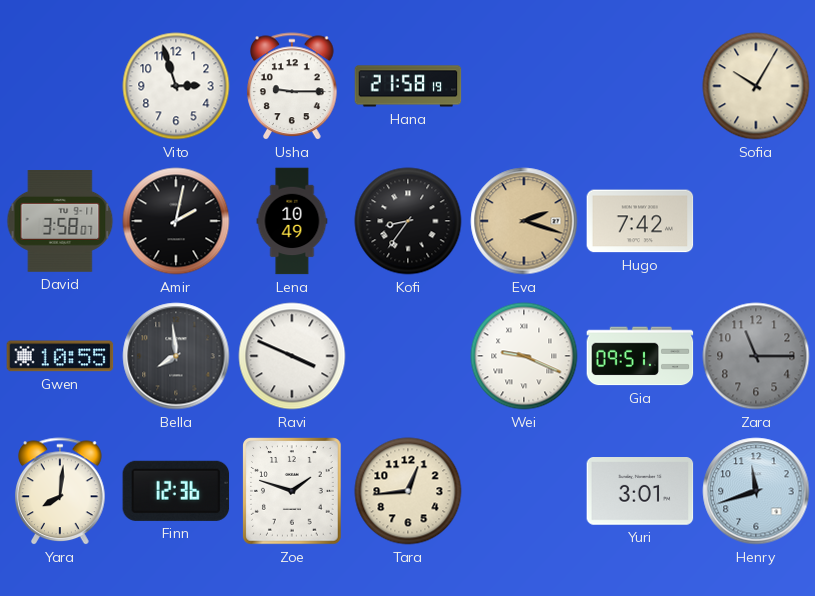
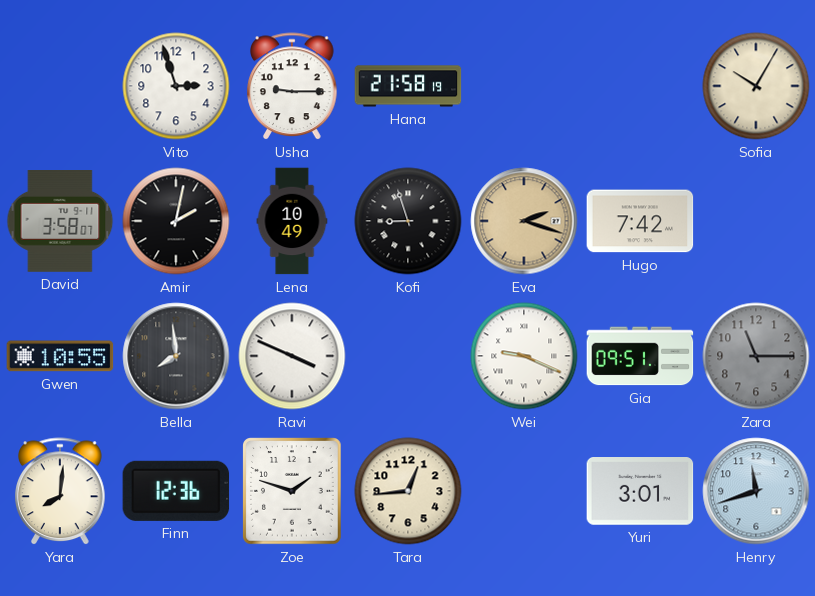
Kofi: 8:36 -> 8:57 (408, 221)
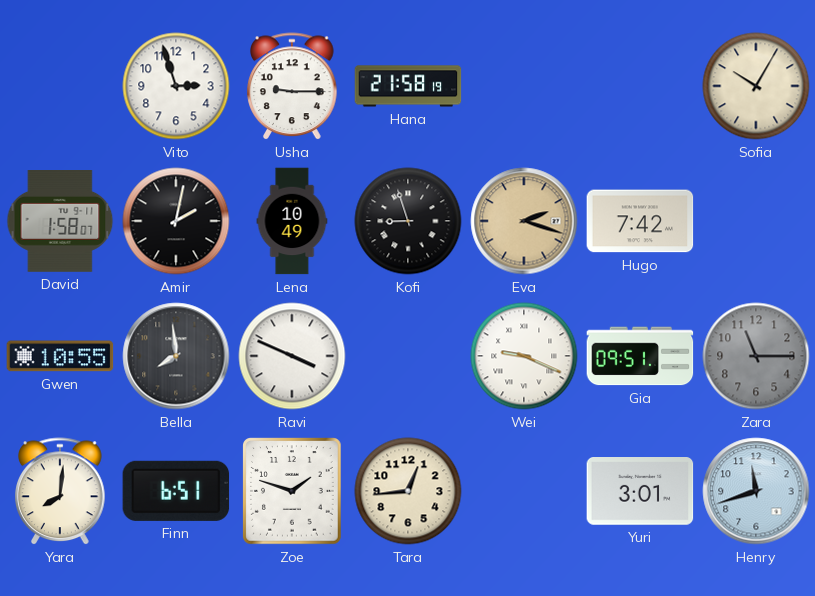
David: 3:58 -> 1:58 (60, 222)
Finn: 12:36 -> 6:51 (176, 491)
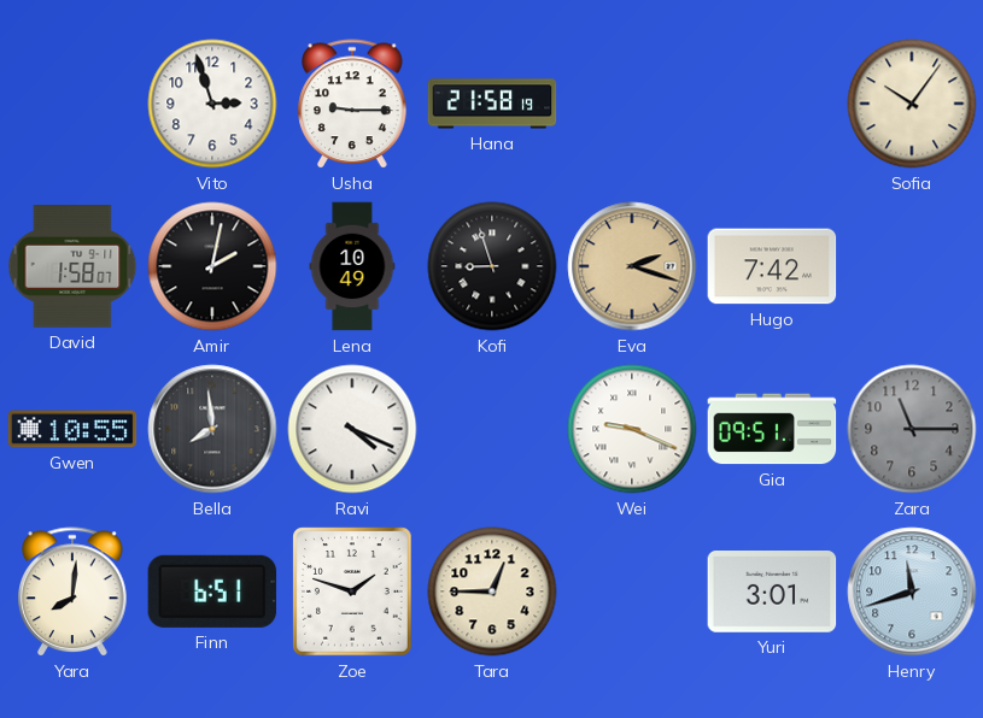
Sofia: 10:05 -> 10:06 (912, 104)
Ravi: 3:49 -> 4:19 (352, 429)
Tara: 12:44 -> 12:45 (492, 592)
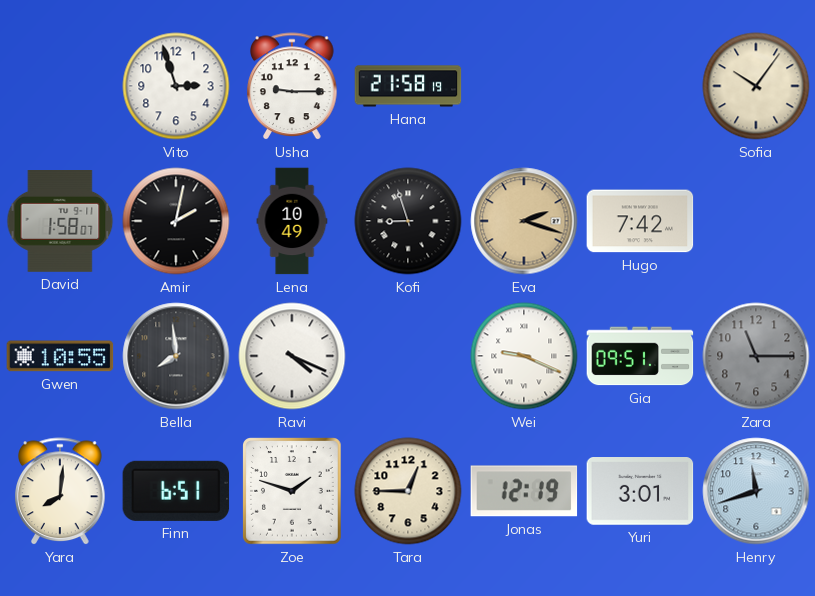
Jonas: none -> 12:19 (524, 491)
